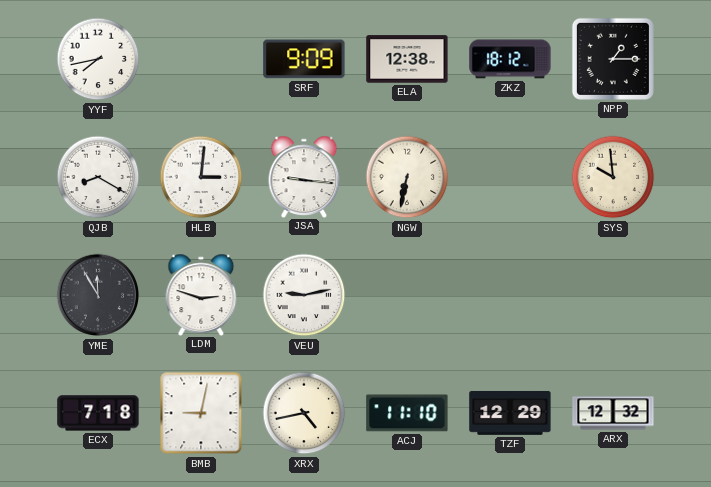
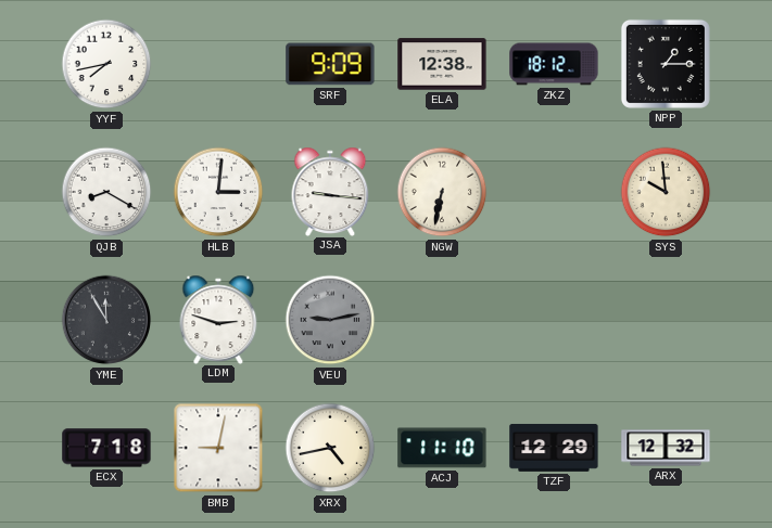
VEU dial: white -> grey (330, 320)
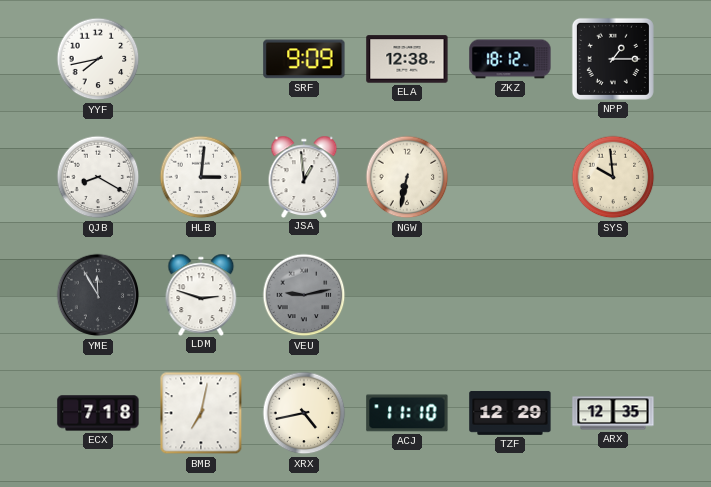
JSA: 9:16 -> 12:59 (304, 176)
BMB: 9:02 -> 7:02 (201, 413)
ARX: 12:32 -> 12:35 (613, 413)
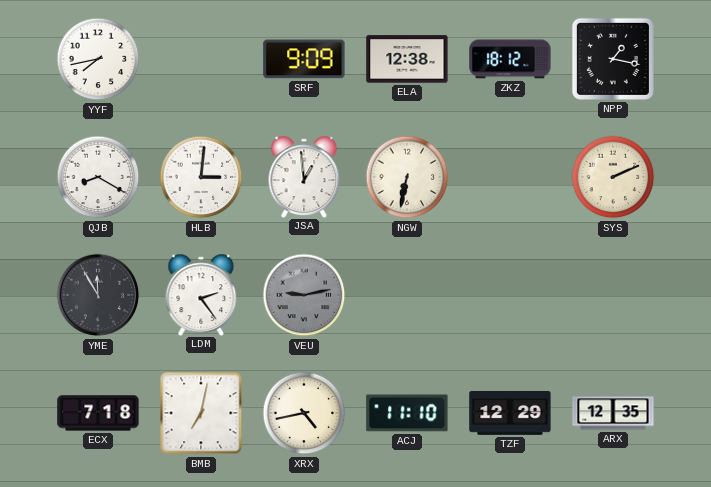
NPP: 1:15 -> 1:17 (613, 59)
SYS: 9:59 -> 2:11 (613, 177)
LDM: 2:48 -> 2:24 (201, 294)
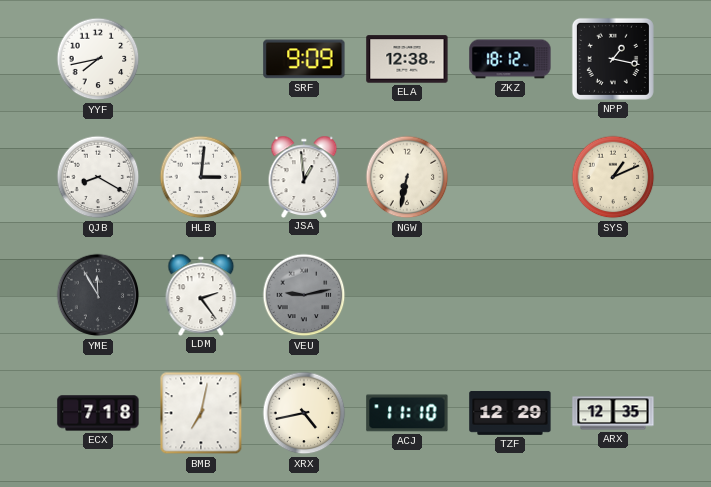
SYS: 2:11 -> 1:11 (613, 177)
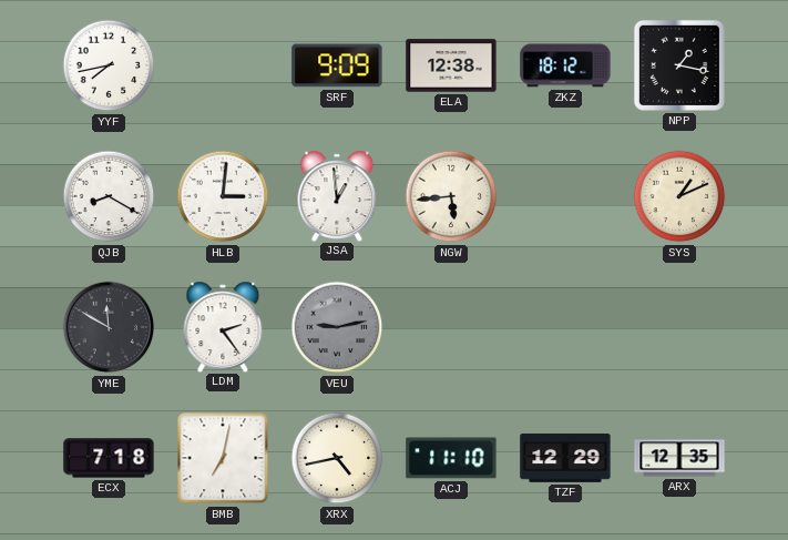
NGW: 6:32 -> 5:44 (451, 196)
YME: 11:55 -> 11:50 (109, 327)
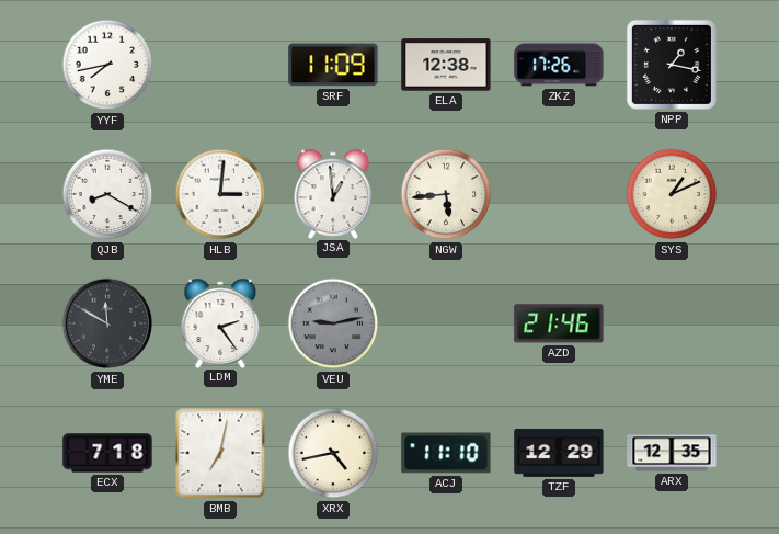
SRF: 9:09 -> 11:09 (333, 65)
ZKZ: 18:12 -> 17:26 (559, 65)
AZD: none -> 21:46 (559, 323)
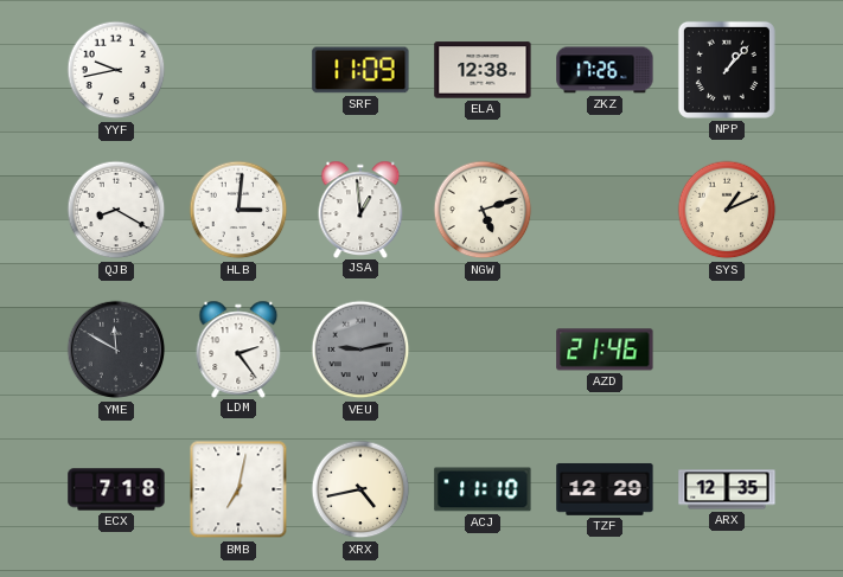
YYF: 7:43 -> 9:43 (116, 70)
NPP: 1:17 -> 1:07 (727, 70)
NGW: 5:44 -> 5:12 (483, 210)
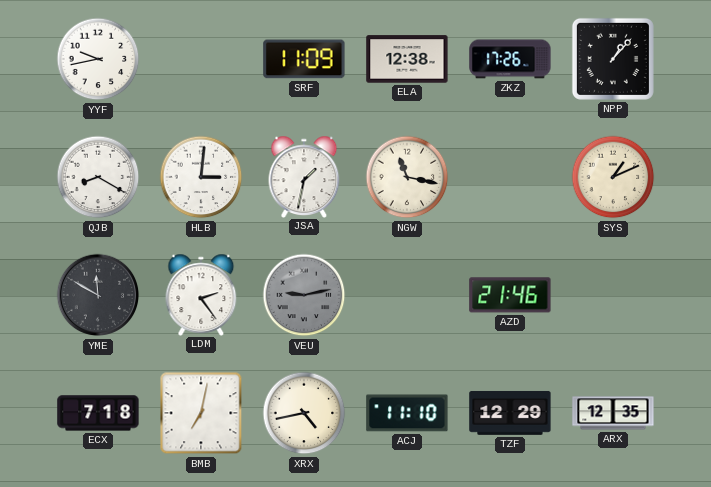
JSA: 12:59 -> 1:32 (304, 176)
NGW: 5:12 -> 11:17 (407, 177)
